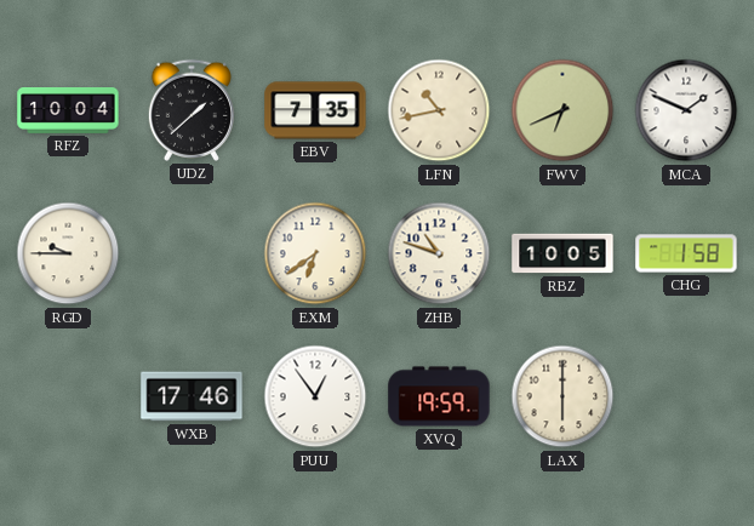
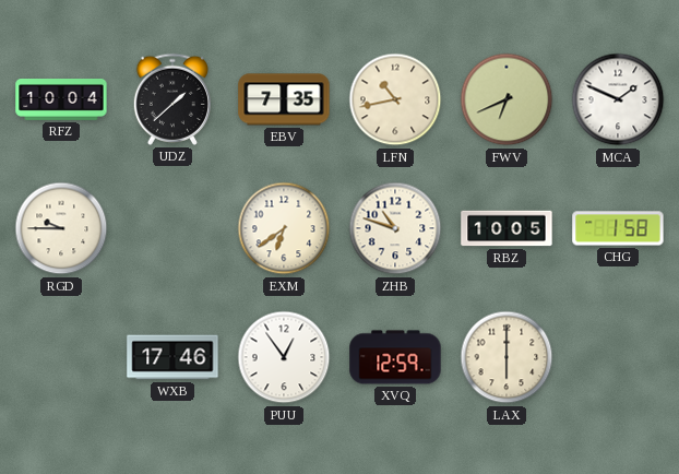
XVQ: 19:59 -> 12:59 (395, 357)
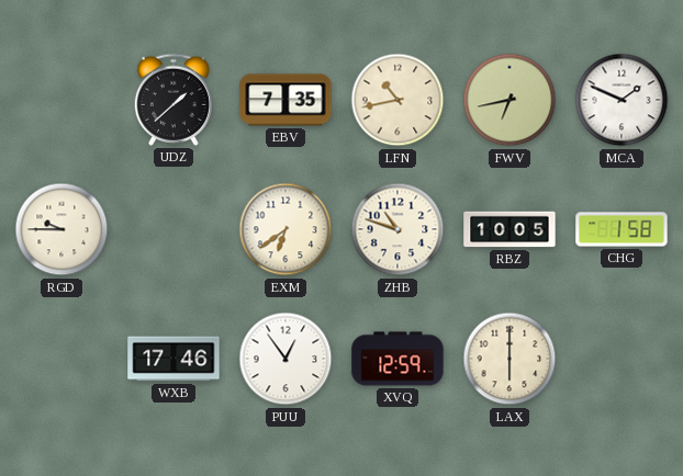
RFZ: 10:04 -> none (61, 100)
FWV: 6:41 -> 6:43 (510, 100)
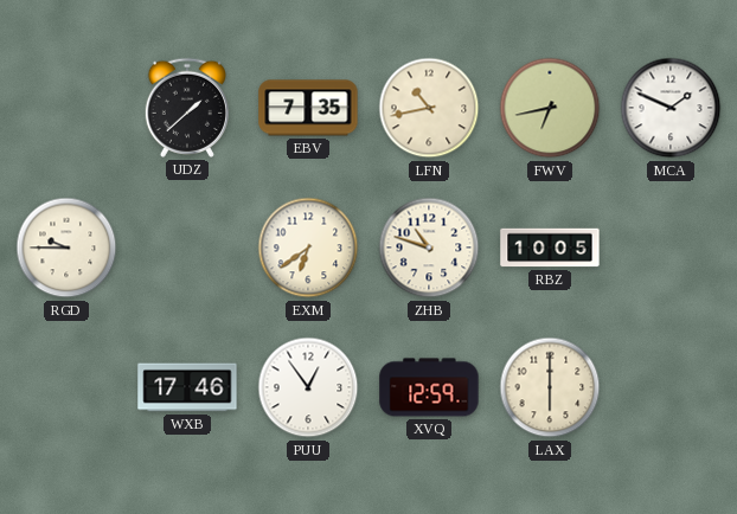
CHG: 1:58 -> none (622, 229)
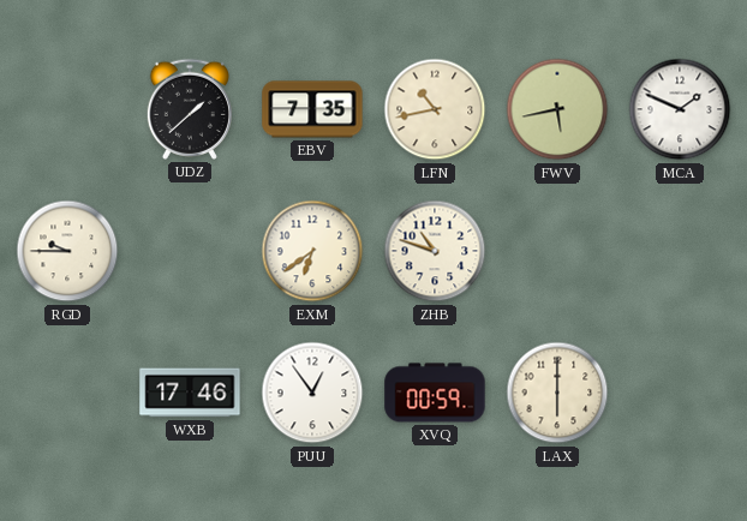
FWV: 6:43 -> 5:43 (557, 109)
RBZ: 10:05 -> none (550, 248)
XVQ: 12:59 -> 00:59 (435, 393)
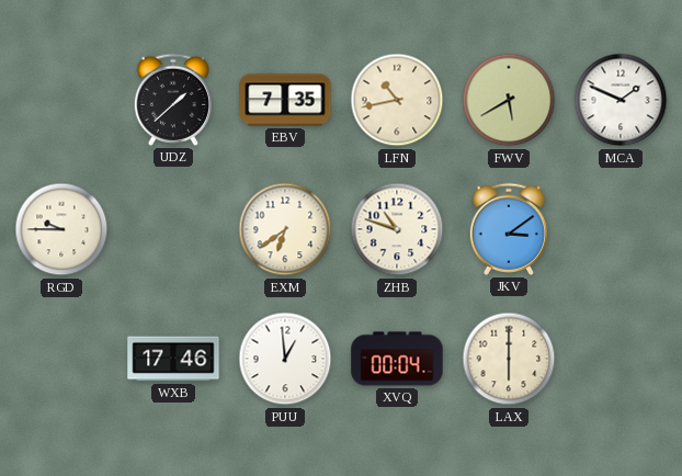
FWV: 5:43 -> 5:40 (509, 100)
JKV: none -> 3:09 (508, 229)
PUU: 12:54 -> 12:59 (285, 359)
XVQ: 00:59 -> 00:04 (397, 359)
